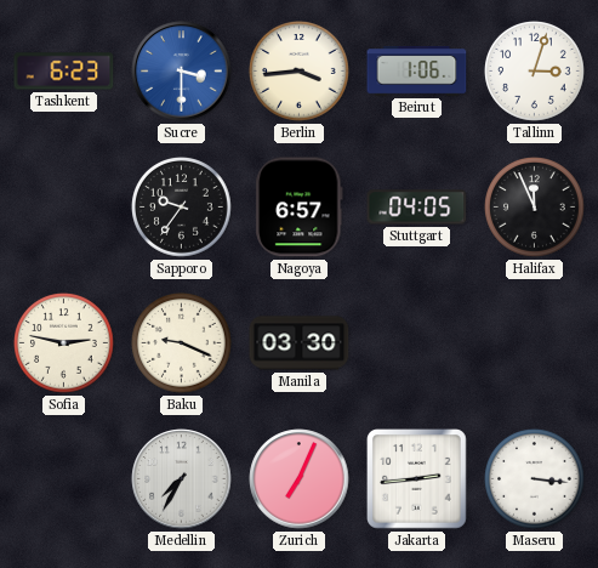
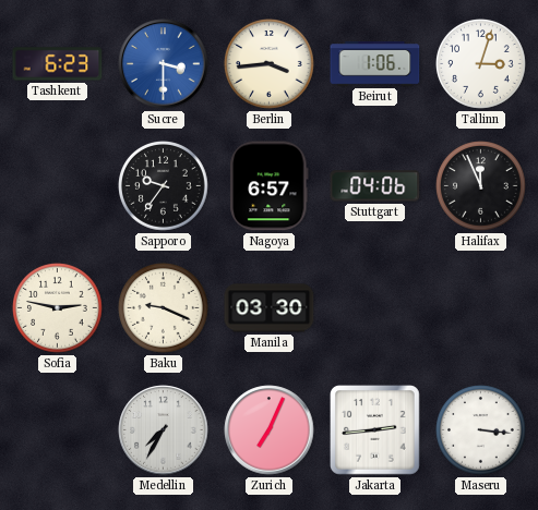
Stuttgart: 04:05 -> 04:06 (375, 186)
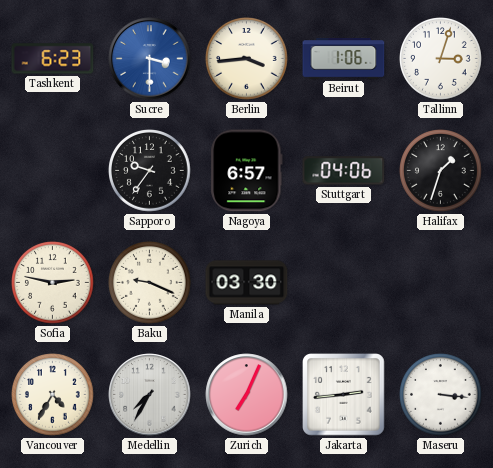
Halifax: 11:56 -> 1:33 (441, 171)
Vancouver: none -> 4:35 (53, 395)
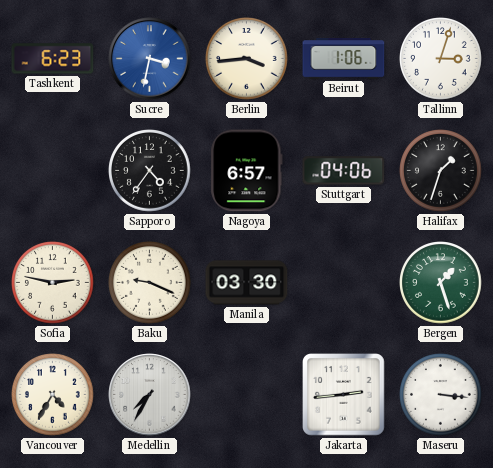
Sucre: 3:30 -> 3:32 (150, 59)
Sapporo: 9:36 -> 4:36 (150, 171)
Bergen: none -> 1:27 (441, 283)
Zurich: 7:04 -> none (247, 395)
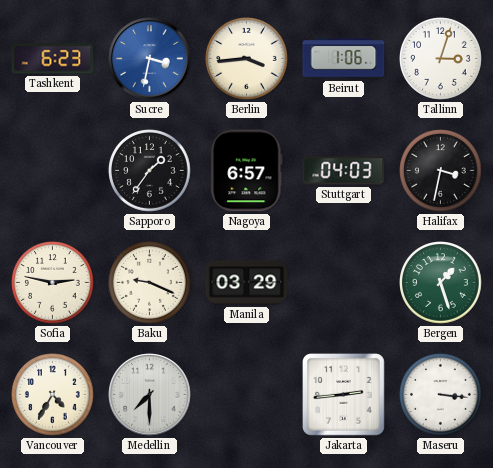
Sapporo: 4:36 -> 1:36 (150, 171)
Stuttgart: 04:06 -> 04:03 (344, 171)
Halifax: 1:33 -> 3:32 (441, 171)
Manila: 03:30 -> 03:29 (247, 283)
Medellin: 7:35 -> 7:30 (150, 395)
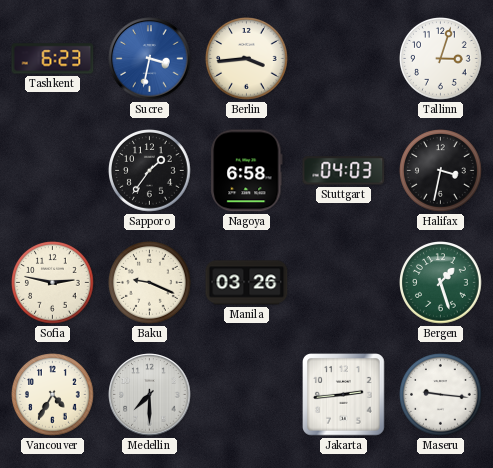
Beirut: 1:06 -> none (344, 59)
Nagoya: 6:57 -> 6:58 (247, 171)
Manila: 03:29 -> 03:26 (247, 283)
Maseru: 3:16 -> 9:16 (441, 395)
